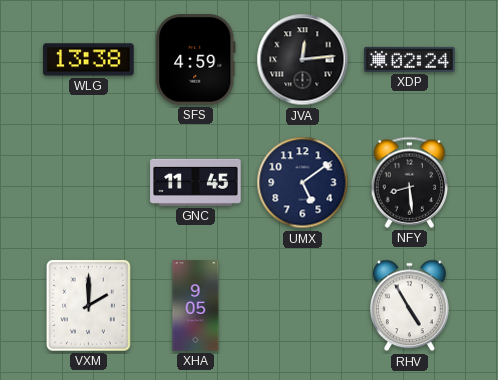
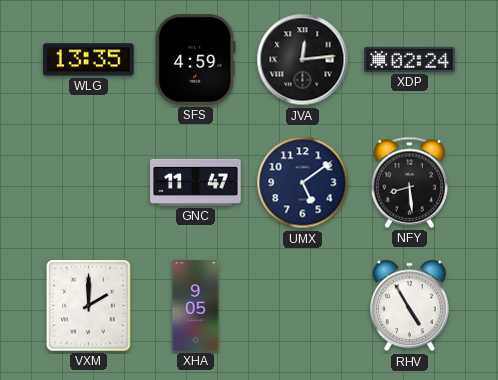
WLG: 13:38 -> 13:35 (89, 60)
GNC: 11:45 -> 11:47 (196, 182)
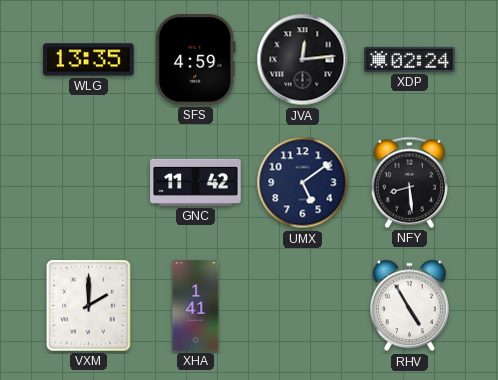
GNC: 11:47 -> 11:42 (196, 182)
XHA: 9:05 -> 1:41 (196, 306)
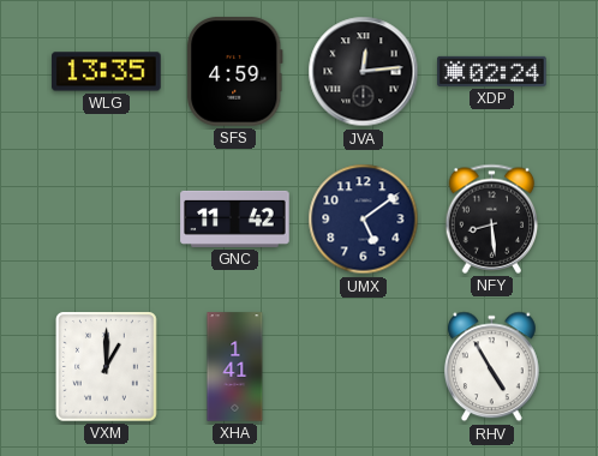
VXM: 2:00 -> 1:00 (107, 367)
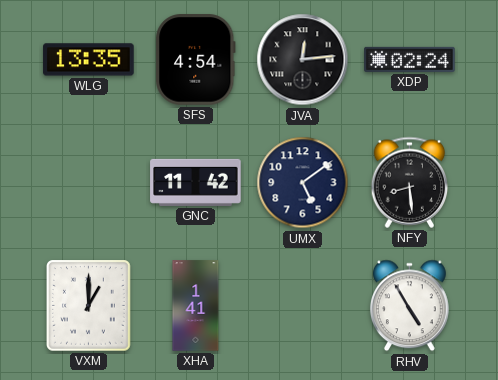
SFS: 4:59 -> 4:54 (196, 60)
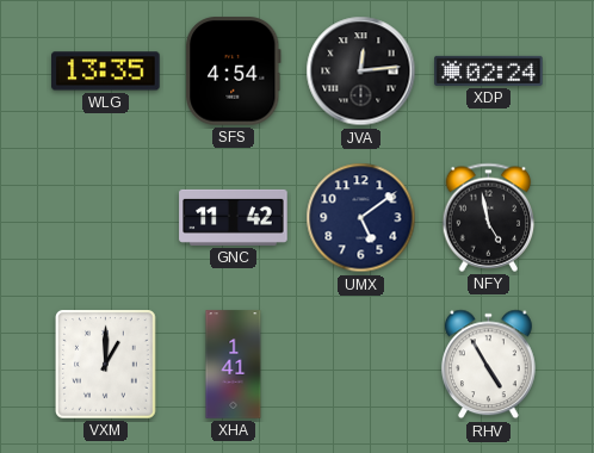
NFY: 8:29 -> 4:58 (489, 217)
